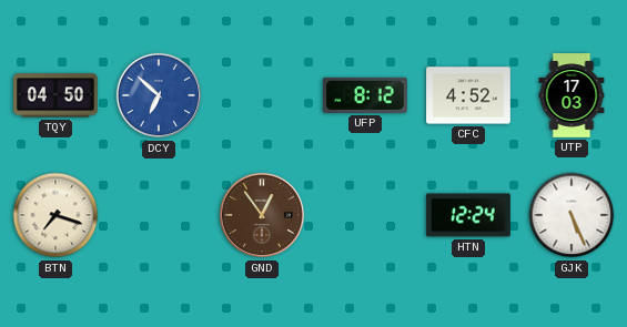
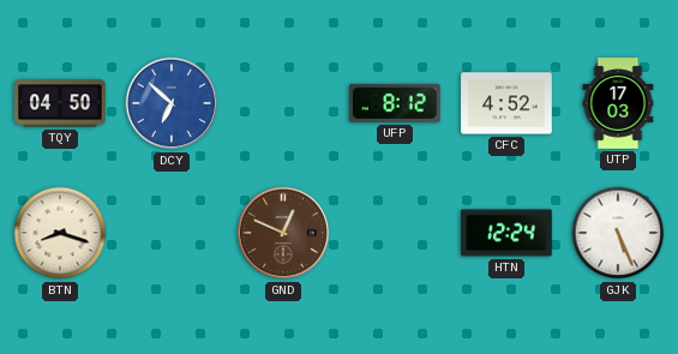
BTN: 7:18 -> 8:18 (60, 233)
GND: 12:54 -> 12:49 (283, 233)
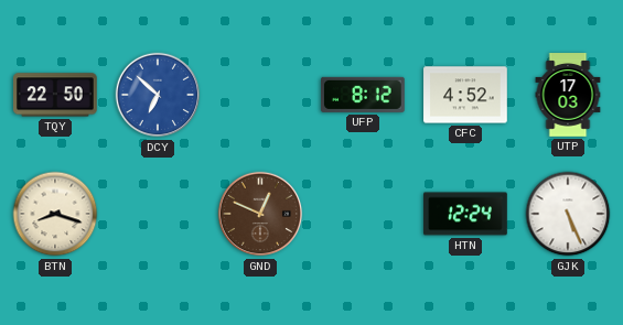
TQY: 04:50 -> 22:50 (56, 95)
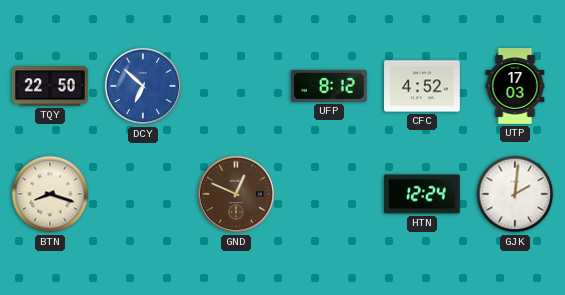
GJK: 5:26 -> 2:01 (515, 194)
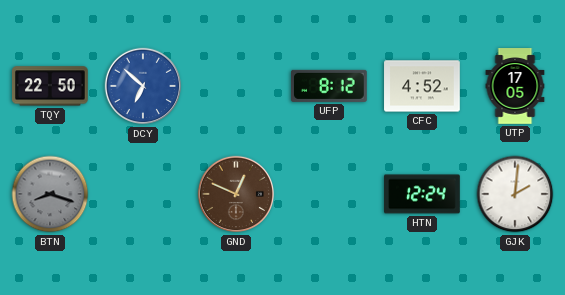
UTP: 17:03 -> 17:05 (515, 86)
BTN dial: cream -> grey (50, 194)
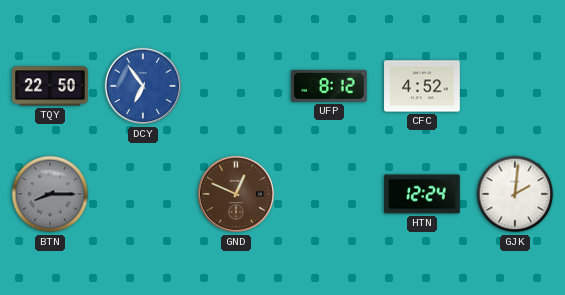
DCY: 6:52 -> 6:54 (143, 86)
UTP: 17:05 -> none (515, 86)
BTN: 8:18 -> 8:15 (50, 194)
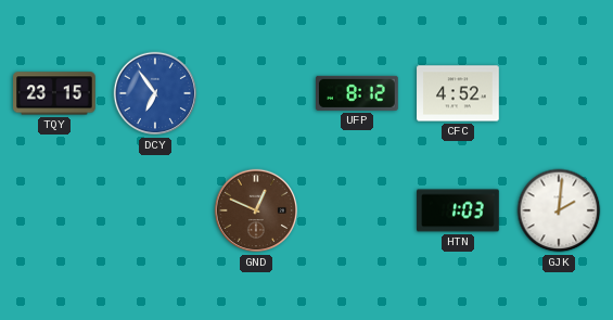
TQY: 22:50 -> 23:15 (55, 93)
BTN: 8:15 -> none (50, 194)
HTN: 12:24 -> 1:03 (458, 210)
